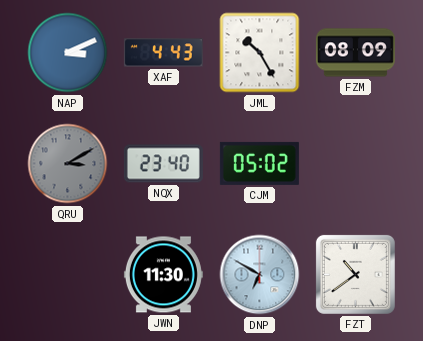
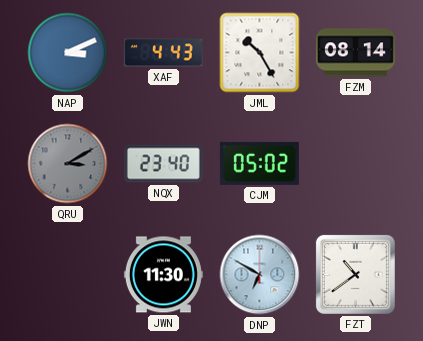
FZM: 08:09 -> 08:14 (355, 53)
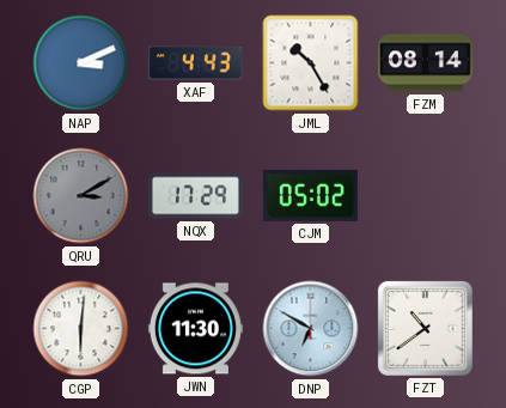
NQX: 23:40 -> 17:29 (195, 196)
CGP: none -> 6:01 (81, 329)
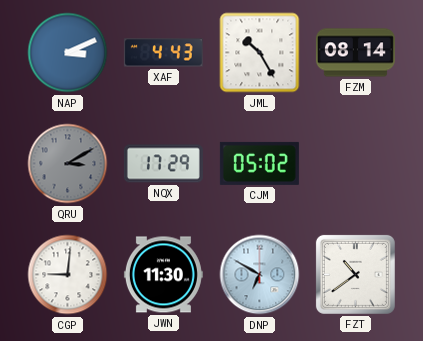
CGP: 6:01 -> 9:01 (68, 275)
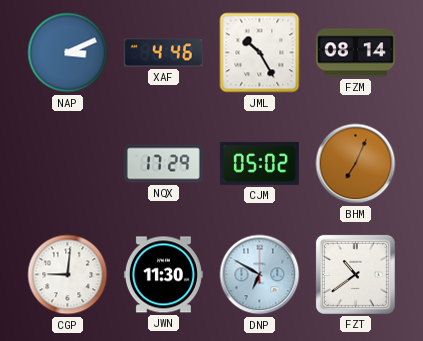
XAF: 4:43 -> 4:46 (163, 53)
QRU: 3:10 -> none (68, 164)
BHM: none -> 7:04 (356, 164)
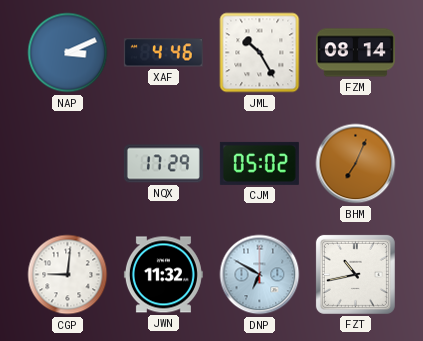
JWN: 11:30 -> 11:32 (163, 275)
FZT: 10:39 -> 10:43 (355, 274)
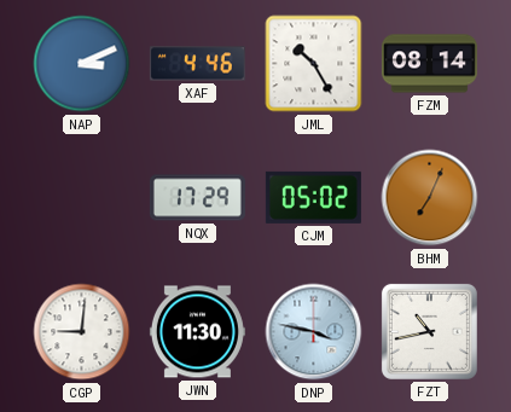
JWN: 11:32 -> 11:30 (197, 332)
DNP: 6:50 -> 3:47 (314, 332)
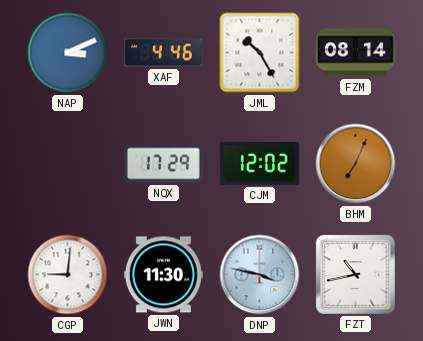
CJM: 05:02 -> 12:02 (259, 163)
